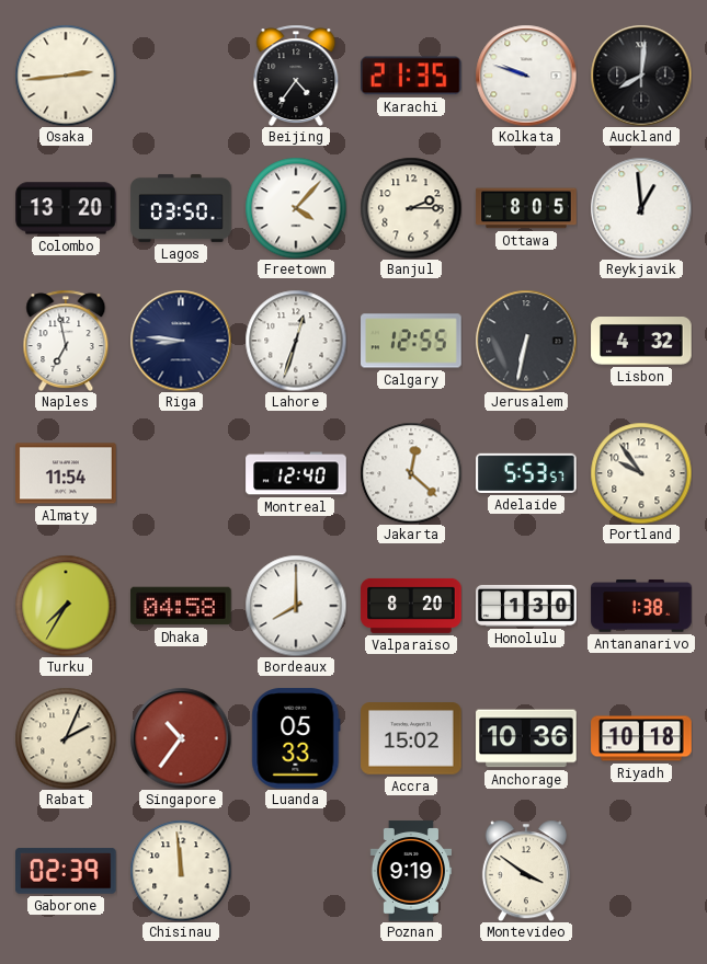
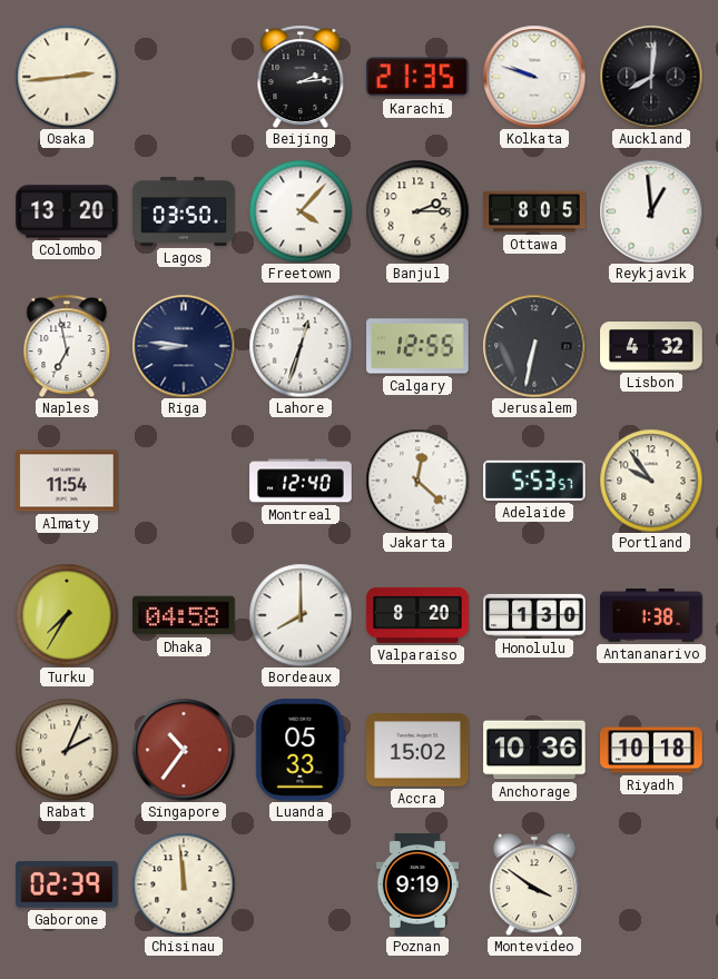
Beijing: 4:36 -> 2:14 (301, 77)
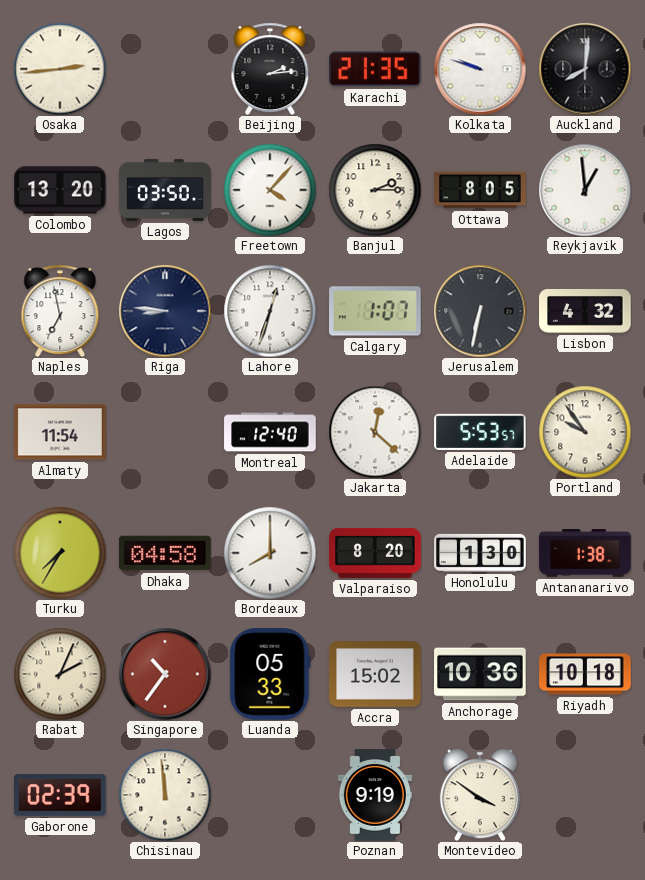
Calgary: 12:55 -> 1:07 (375, 311)
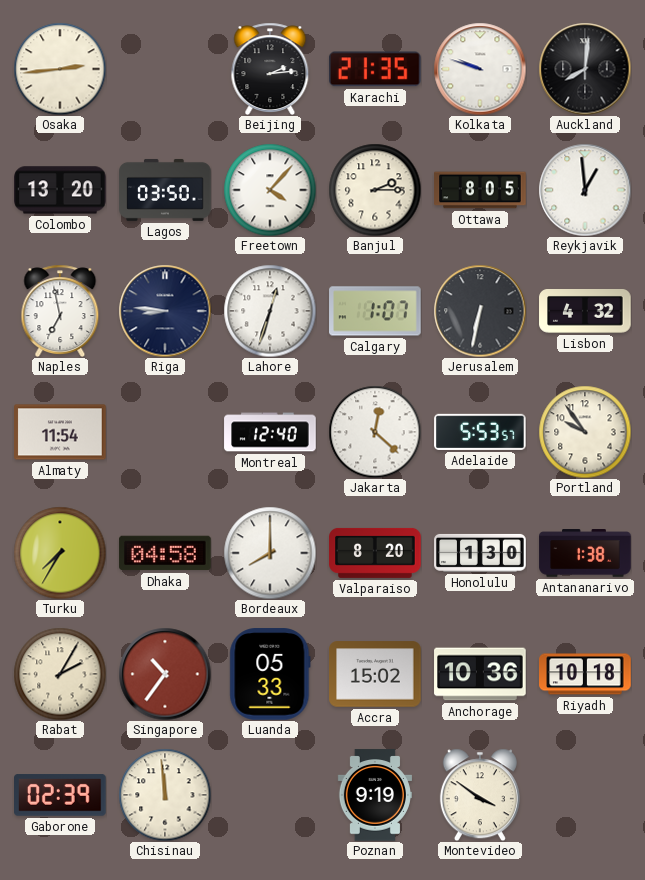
Rabat: 2:04 -> 2:05 (60, 674)
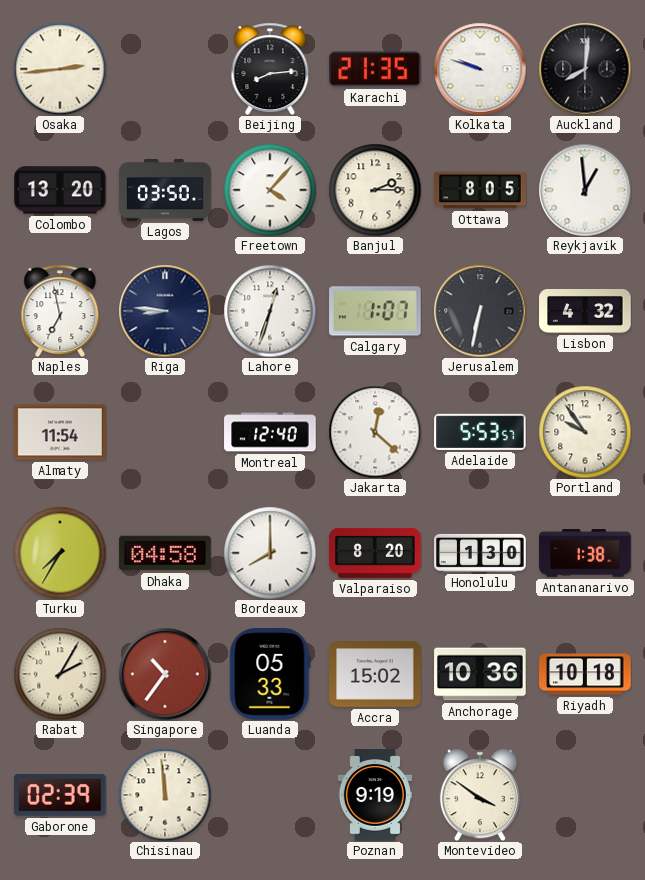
Beijing: 2:14 -> 8:14 (270, 69)
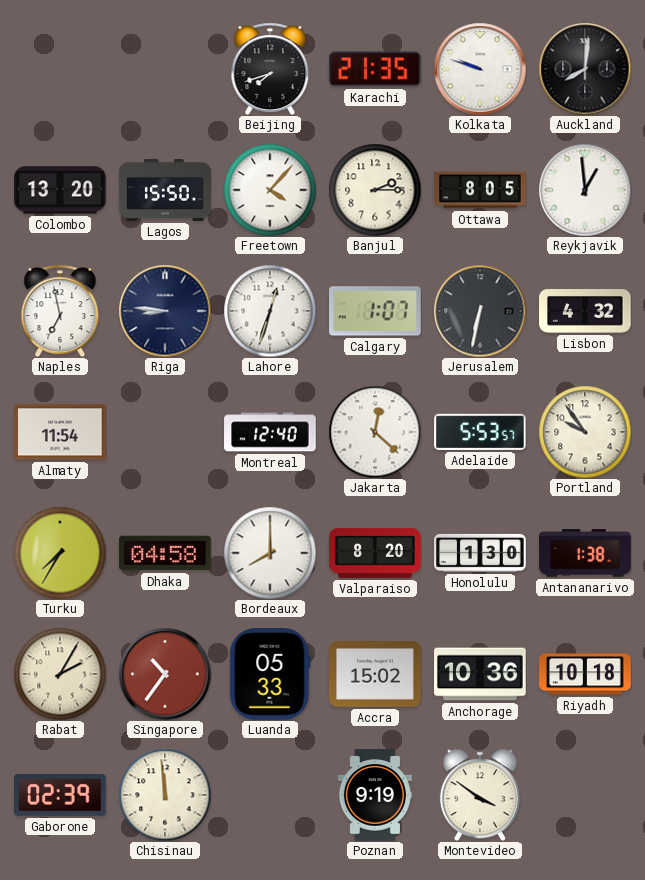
Osaka: 2:44 -> none (60, 69)
Beijing: 8:14 -> 7:42 (270, 69)
Lagos: 03:50 -> 15:50 (165, 190)
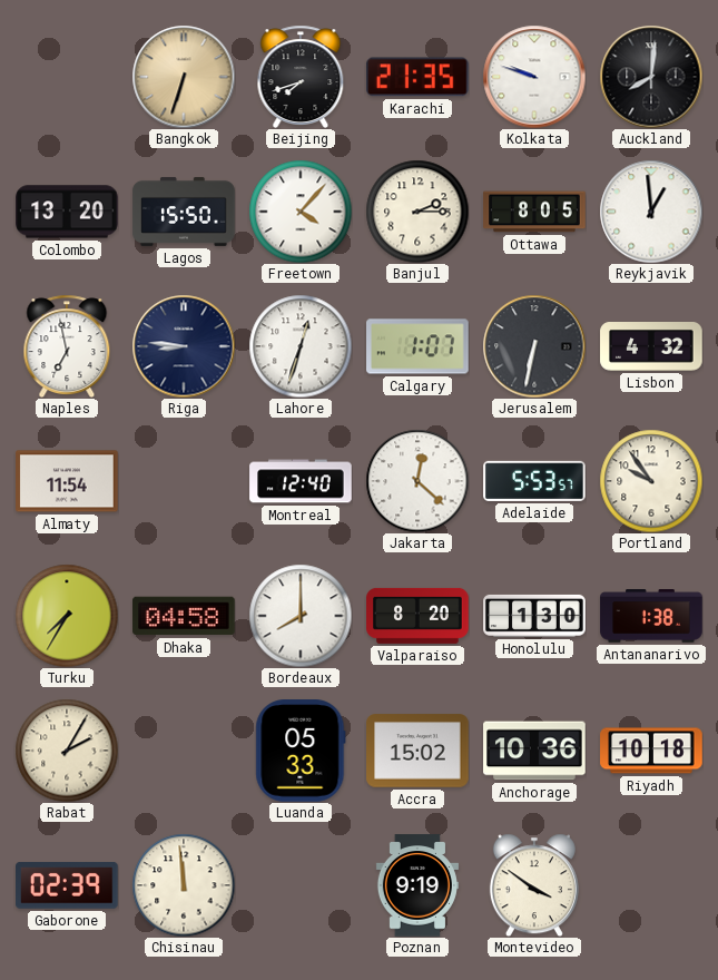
Bangkok: none -> 6:33 (184, 77)
Singapore: 10:36 -> none (165, 674)
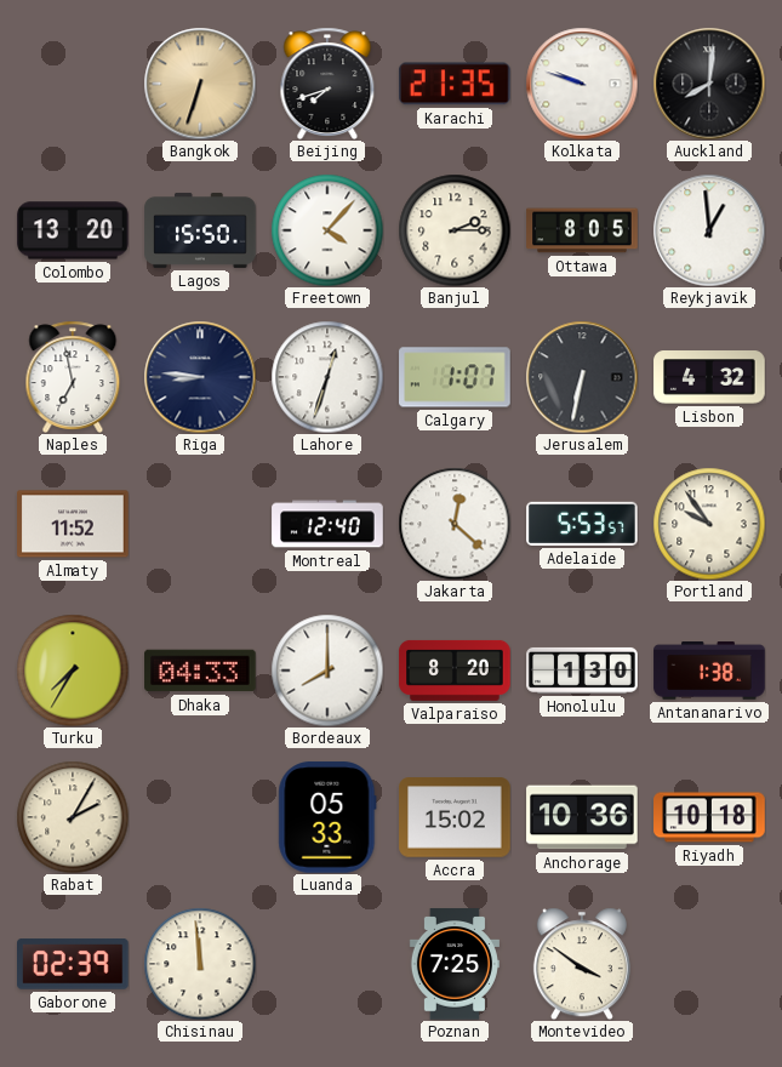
Almaty: 11:54 -> 11:52 (73, 524)
Dhaka: 04:58 -> 04:33 (200, 671)
Poznan: 9:19 -> 7:25 (455, 964)
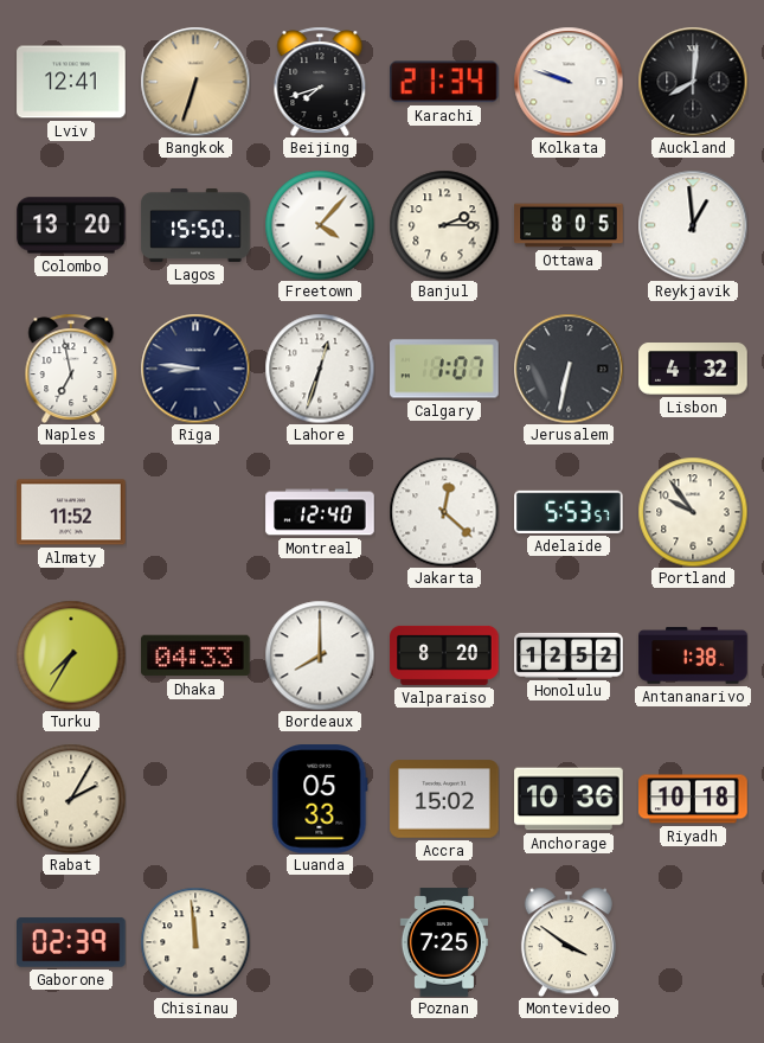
Lviv: none -> 12:41 (71, 82)
Karachi: 21:35 -> 21:34 (444, 82)
Honolulu: 1:30 -> 12:52 (569, 655)
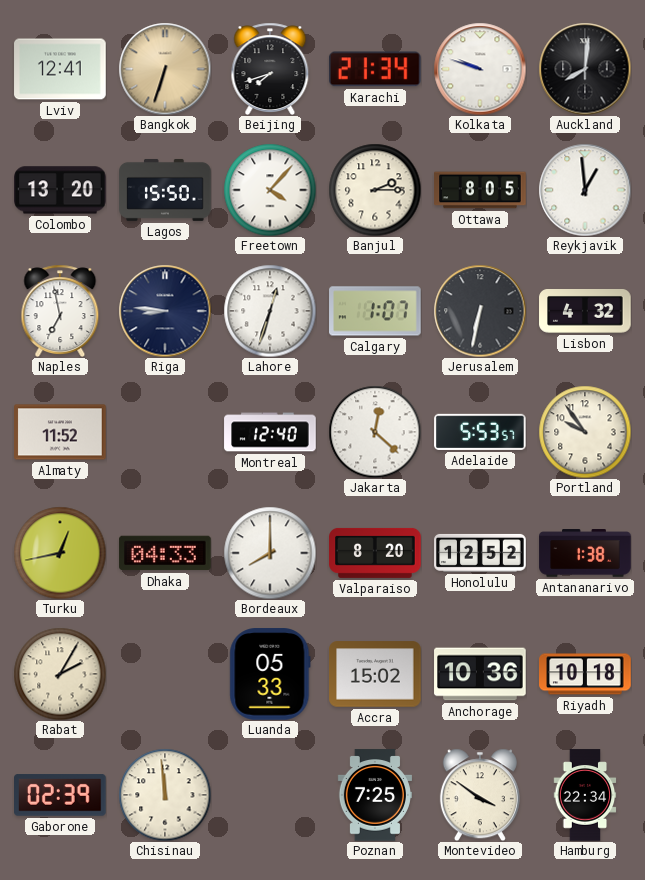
Turku: 7:35 -> 12:43 (60, 553)
Hamburg: none -> 22:34 (585, 795)
